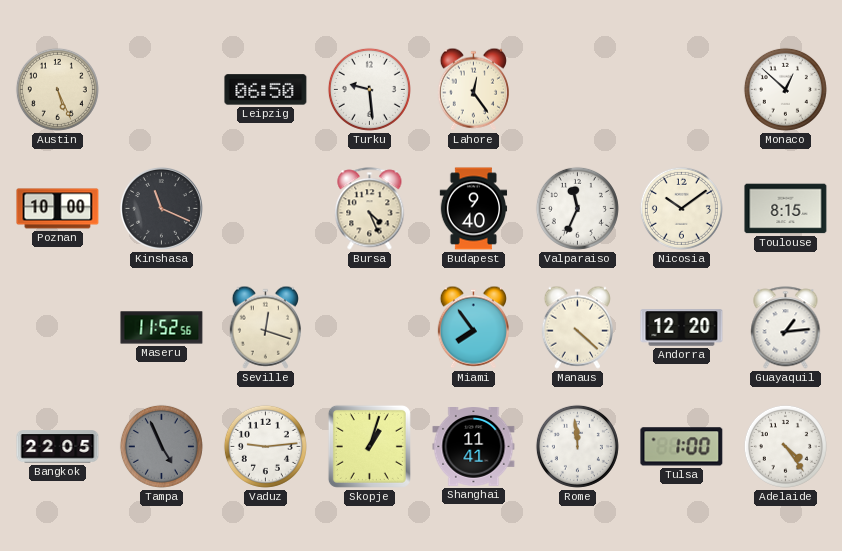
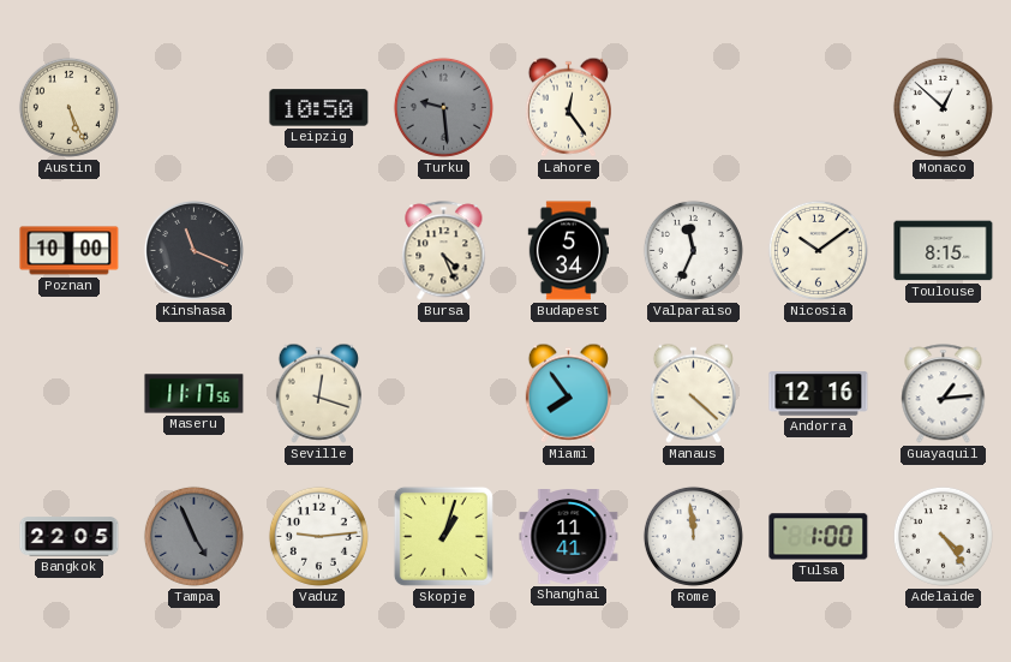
Leipzig: 06:50 -> 10:50 (319, 108)
Turku dial: white -> grey (443, 107)
Budapest: 9:40 -> 5:34 (569, 251)
Maseru: 11:52 -> 11:17 (195, 394)
Andorra: 12:20 -> 12:16 (819, 394)
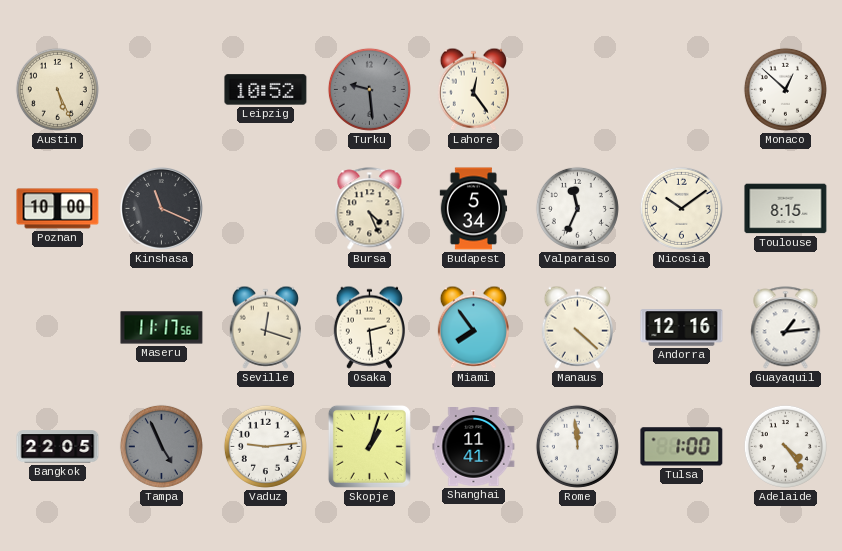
Leipzig: 10:50 -> 10:52 (266, 90)
Osaka: none -> 2:29 (369, 327)
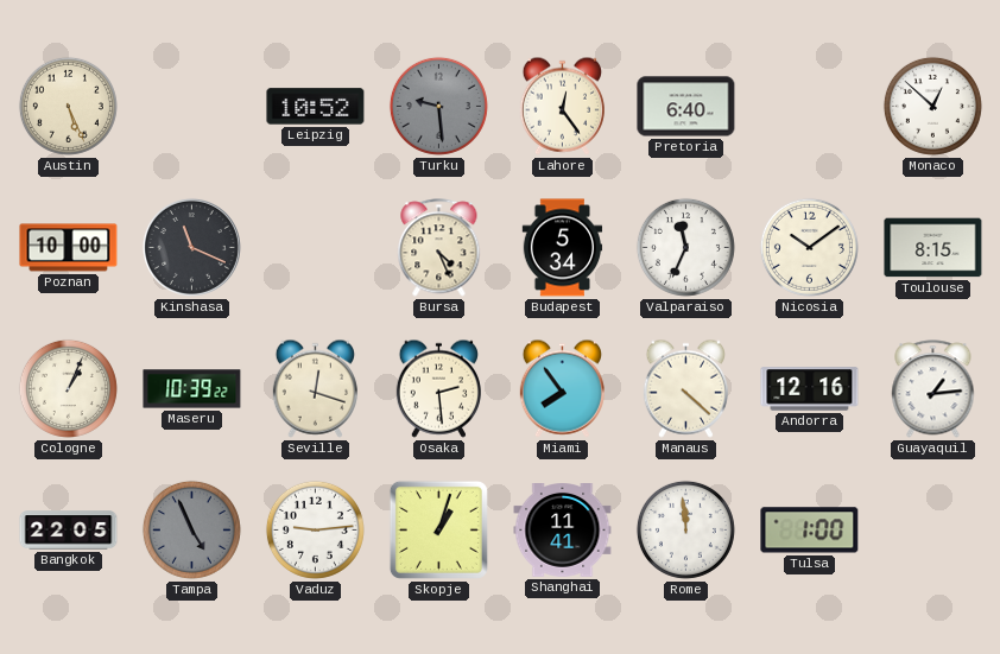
Pretoria: none -> 6:40 (686, 107)
Cologne: none -> 1:04 (68, 388)
Maseru: 11:17 -> 10:39 (192, 389)
Adelaide: 4:24 -> none (785, 446)
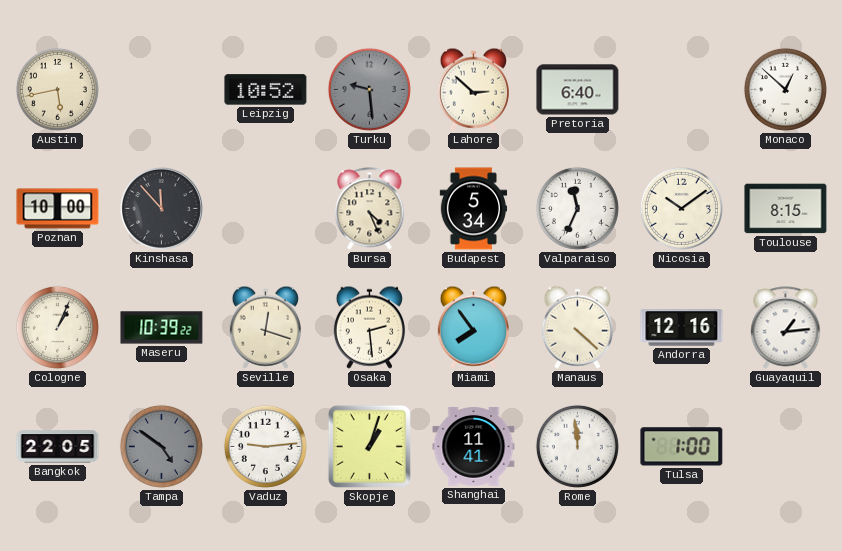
Austin: 5:26 -> 5:43 (57, 89)
Lahore: 12:24 -> 2:52 (473, 89)
Kinshasa: 11:19 -> 11:53 (161, 208)
Tampa: 4:56 -> 4:51 (161, 446)
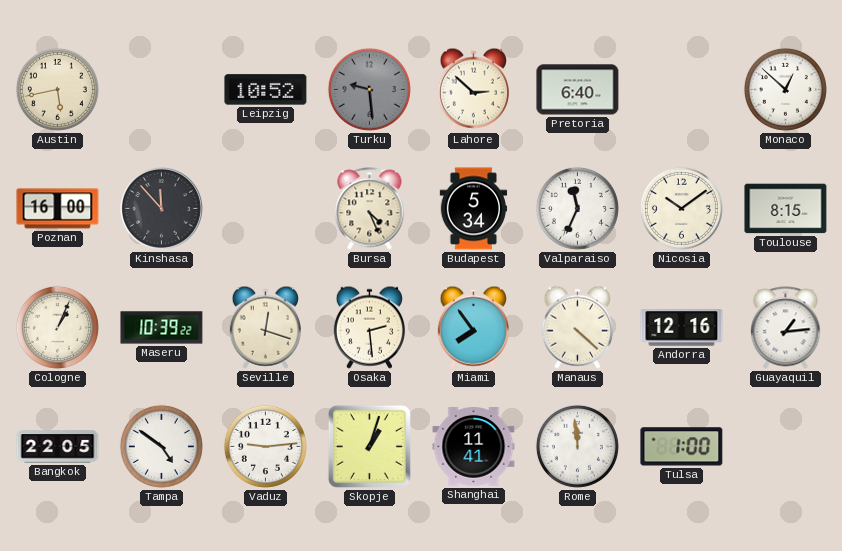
Poznan: 10:00 -> 16:00 (58, 209)
Tampa dial: grey -> white (161, 446)
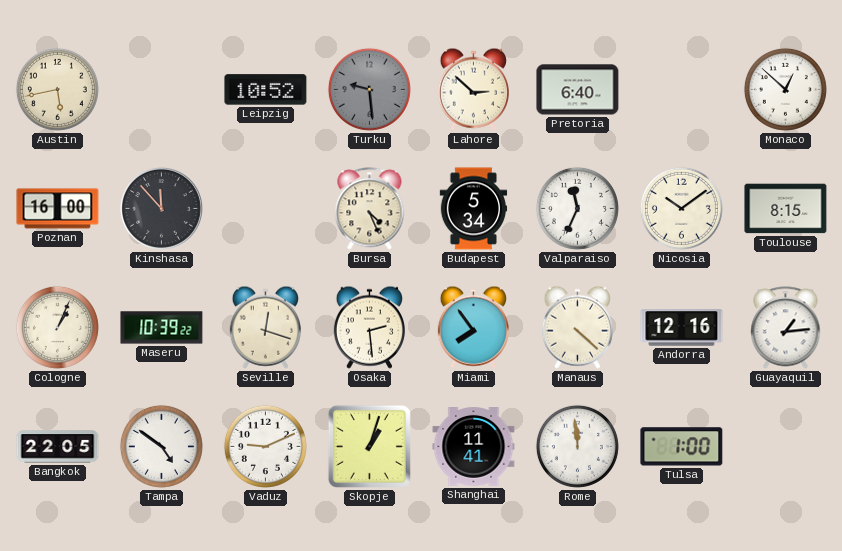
Vaduz: 9:14 -> 9:11 (265, 446)
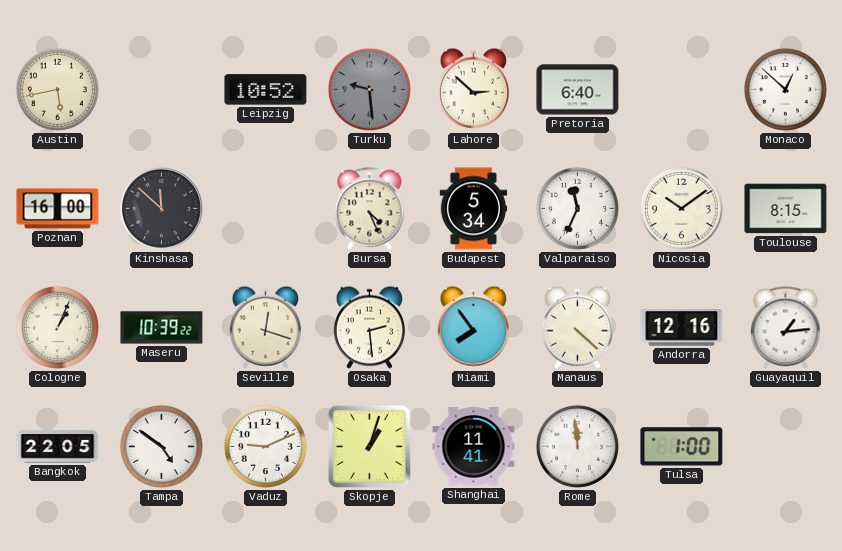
Kinshasa: 11:53 -> 11:52 (161, 208)
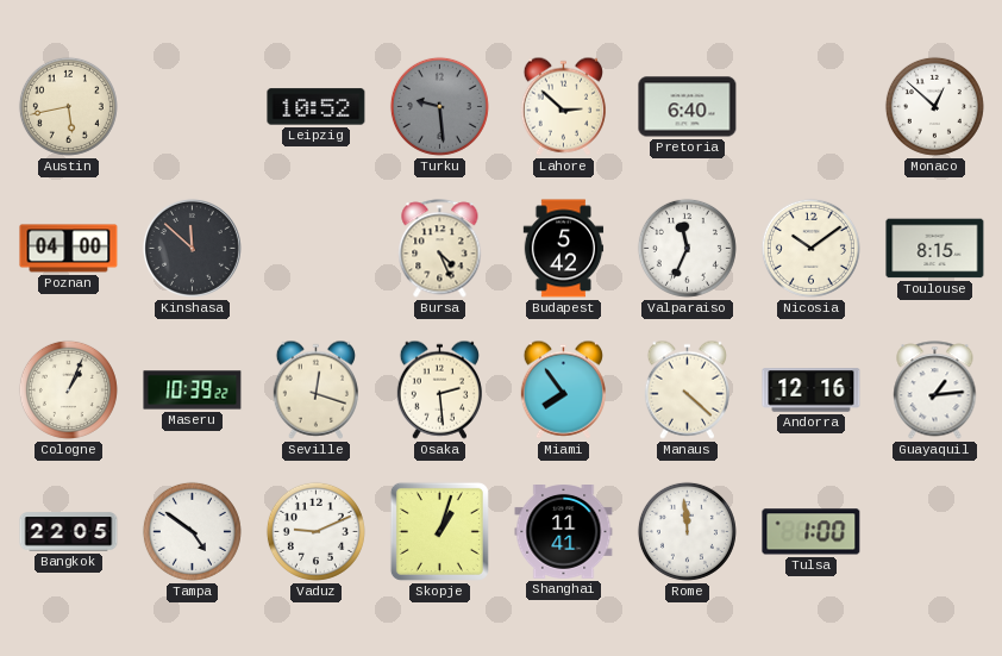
Poznan: 16:00 -> 04:00 (69, 249)
Budapest: 5:34 -> 5:42 (564, 249)
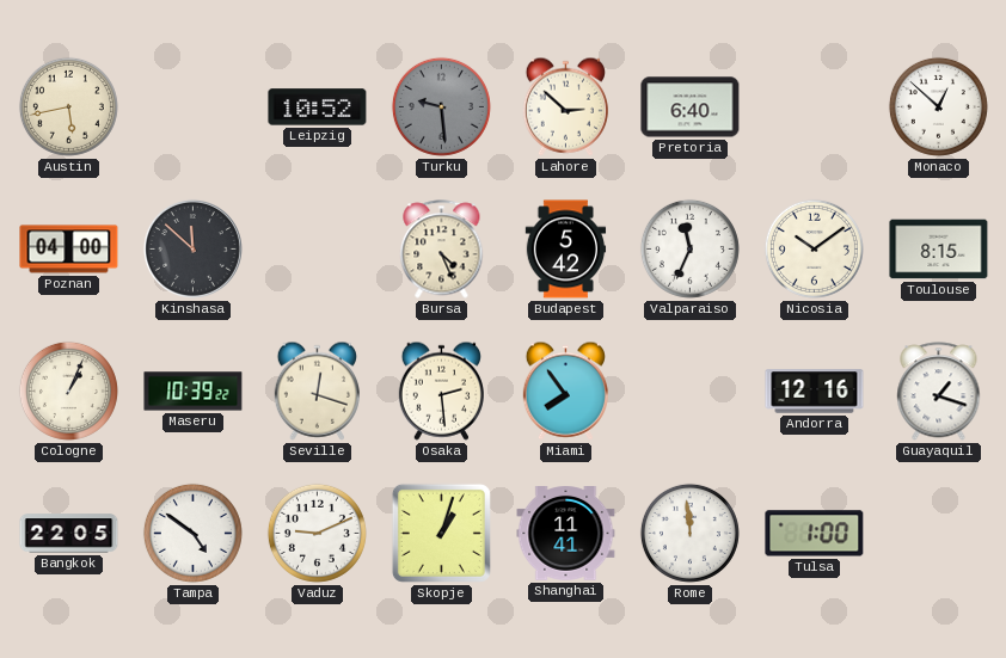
Manaus: 4:22 -> none (687, 389)
Guayaquil: 1:14 -> 1:18 (939, 392)
